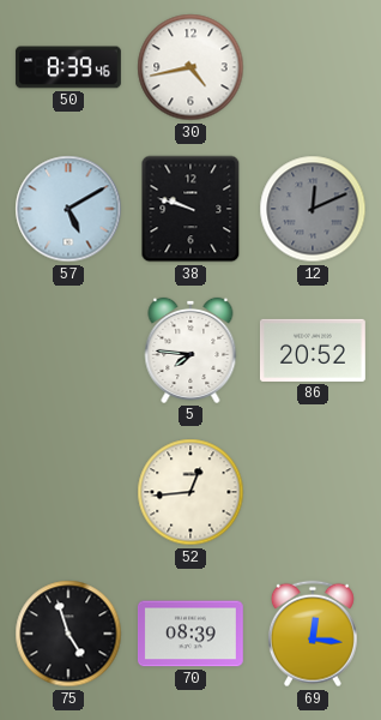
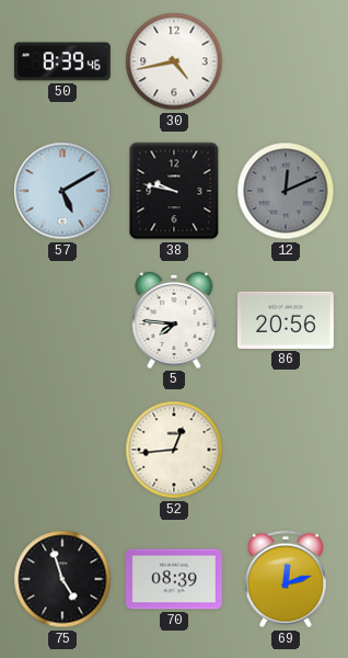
38: 9:48 -> 9:47 (174, 191)
86: 20:52 -> 20:56 (286, 320)
69: 12:16 -> 12:12 (286, 579)
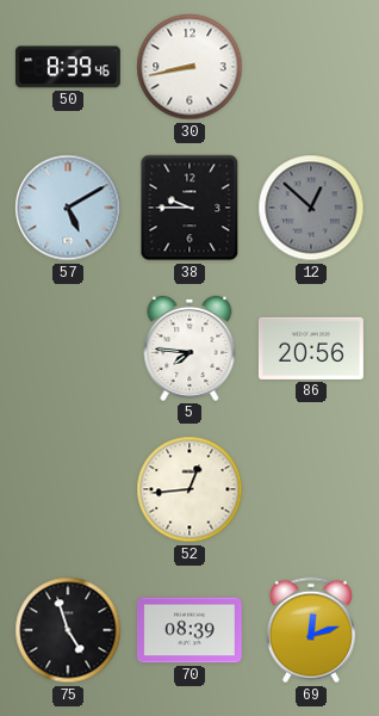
30: 4:43 -> 8:43 (189, 67)
38: 9:47 -> 9:45 (189, 208)
12: 12:11 -> 12:52 (311, 208)
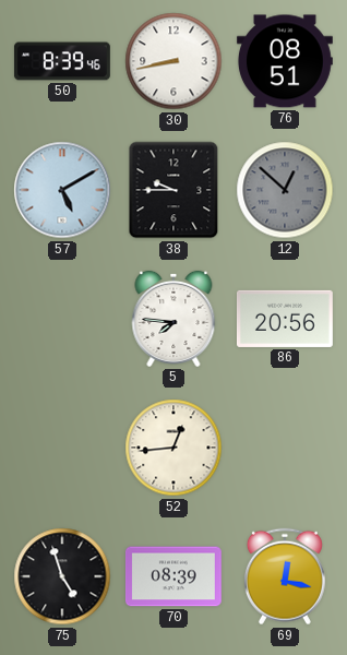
76: none -> 08:51 (285, 61)
69: 12:12 -> 12:17 (285, 576)
